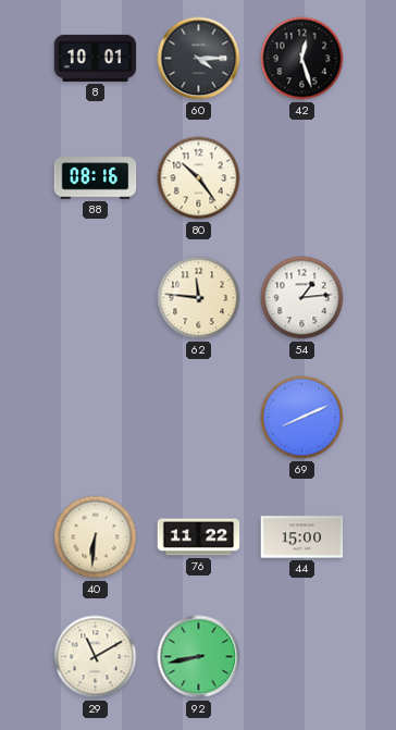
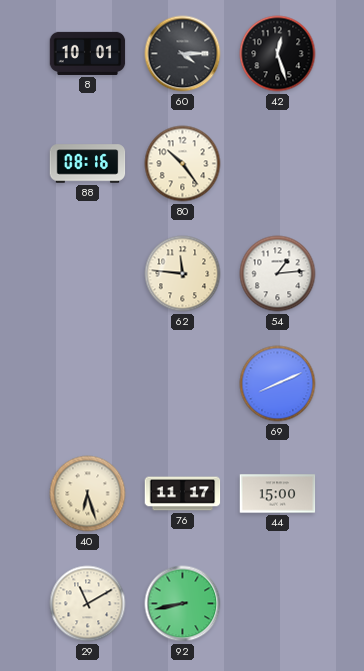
40: 6:31 -> 6:27 (88, 494)
76: 11:22 -> 11:17 (183, 494)
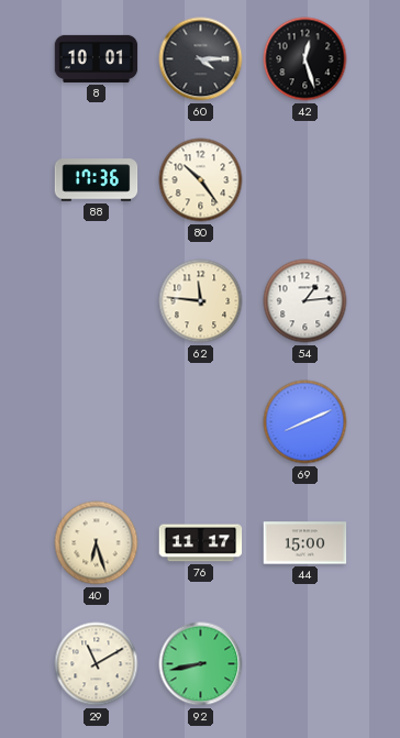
88: 08:16 -> 17:36 (97, 180)
